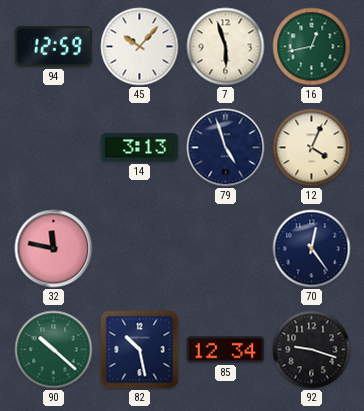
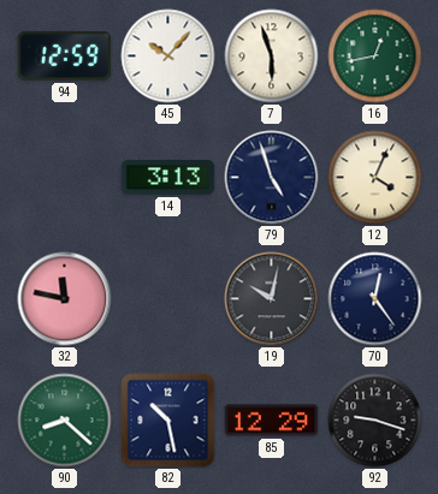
19: none -> 10:02 (272, 299)
90: 10:22 -> 8:22 (65, 421)
85: 12:34 -> 12:29 (272, 421)
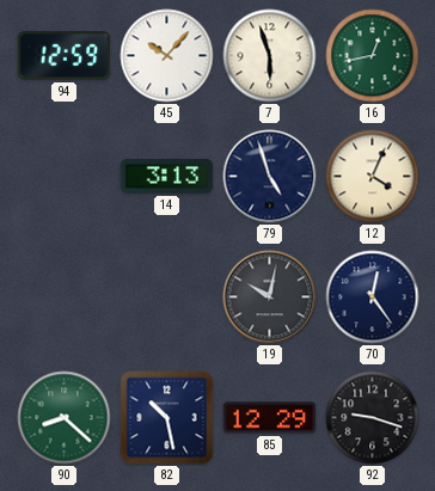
32: 11:47 -> none (65, 299)
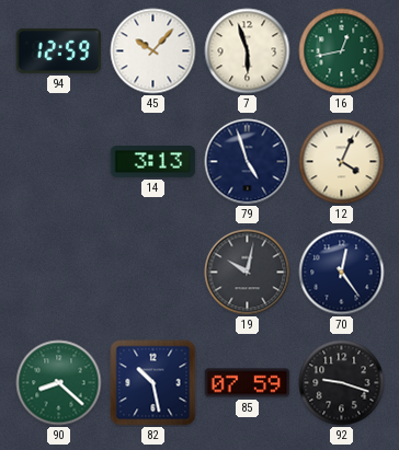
85: 12:29 -> 07:59 (248, 383)
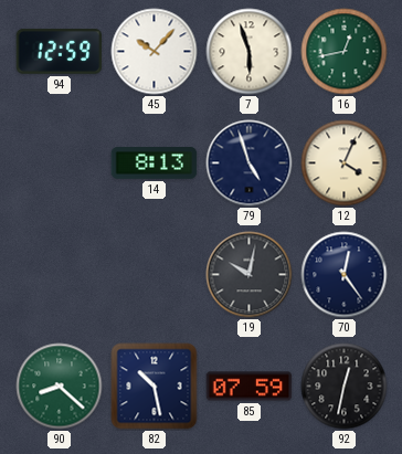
14: 3:13 -> 8:13 (155, 163)
92: 9:18 -> 12:32 (345, 387)
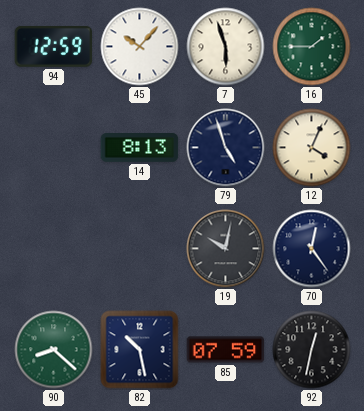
16: 12:43 -> 1:45 (312, 47)
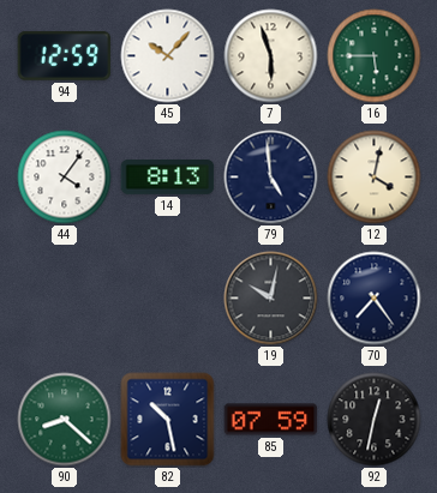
16: 1:45 -> 5:45 (375, 56)
44: none -> 4:06 (65, 178)
79: 4:57 -> 4:59 (271, 178)
12: 4:04 -> 4:02 (375, 178)
70: 12:24 -> 7:24 (375, 299)
